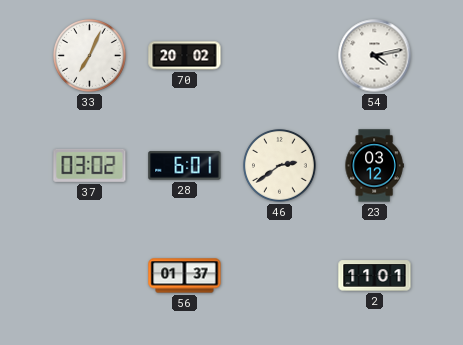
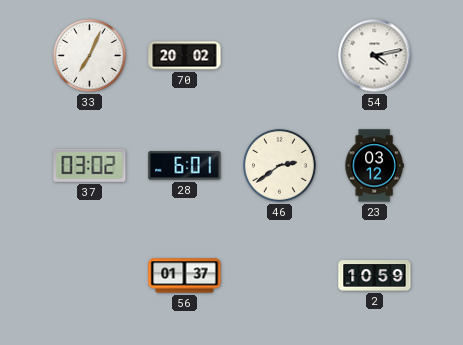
2: 11:01 -> 10:59 (375, 276)
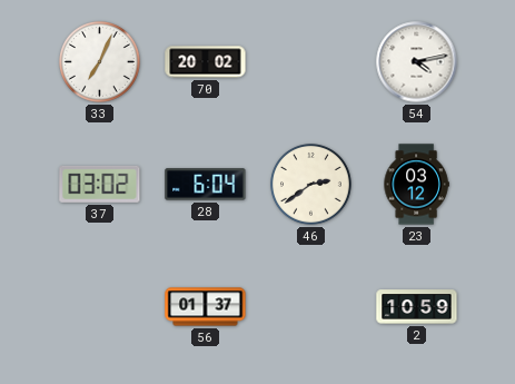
28: 6:01 -> 6:04 (206, 185)
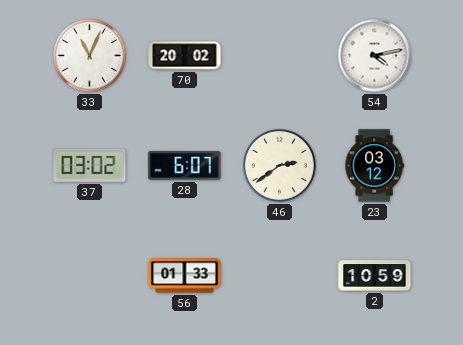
33: 7:04 -> 11:04 (90, 56)
28: 6:04 -> 6:07 (185, 166)
56: 01:37 -> 01:33 (185, 276)
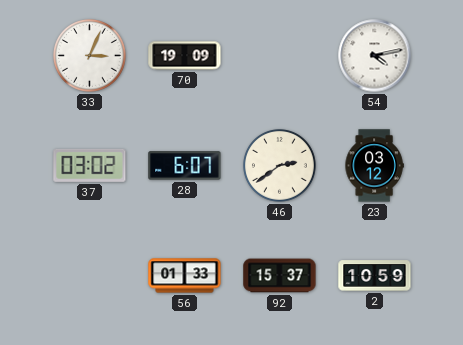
33: 11:04 -> 3:04 (90, 56)
70: 20:02 -> 19:09 (185, 56)
92: none -> 15:37 (280, 276)
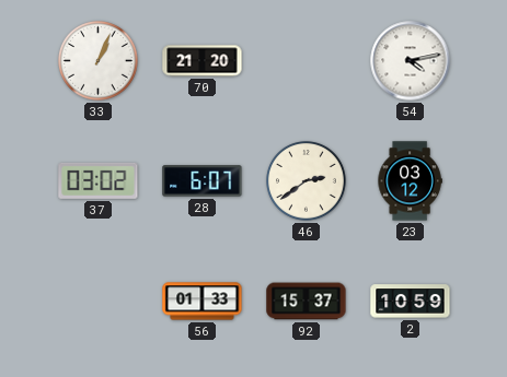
33: 3:04 -> 1:04 (99, 61)
70: 19:09 -> 21:20 (203, 61)
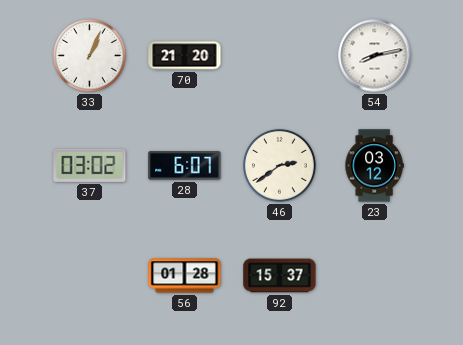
54: 4:13 -> 8:13 (375, 56)
56: 01:33 -> 01:28 (185, 276)
2: 10:59 -> none (411, 302)
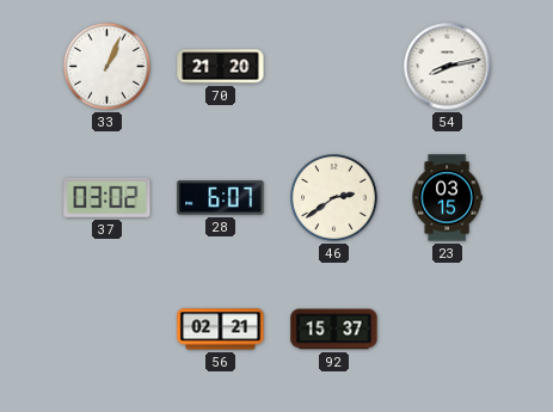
23: 03:12 -> 03:15 (447, 198)
56: 01:28 -> 02:21 (221, 330)
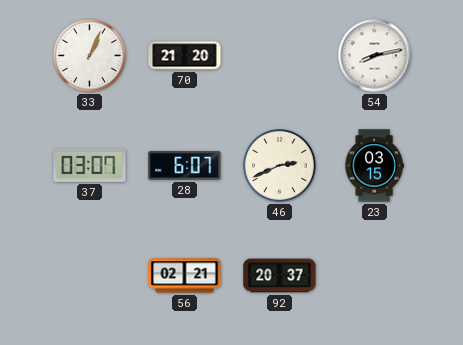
37: 03:02 -> 03:07 (90, 165)
46: 2:39 -> 2:41 (280, 166)
92: 15:37 -> 20:37 (280, 276)
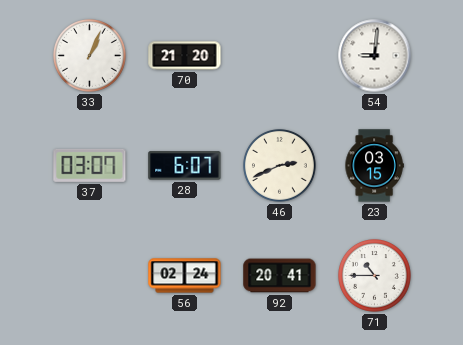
54: 8:13 -> 9:01 (375, 56)
56: 02:21 -> 02:24 (185, 276)
92: 20:37 -> 20:41 (280, 276)
71: none -> 10:45 (375, 276)
